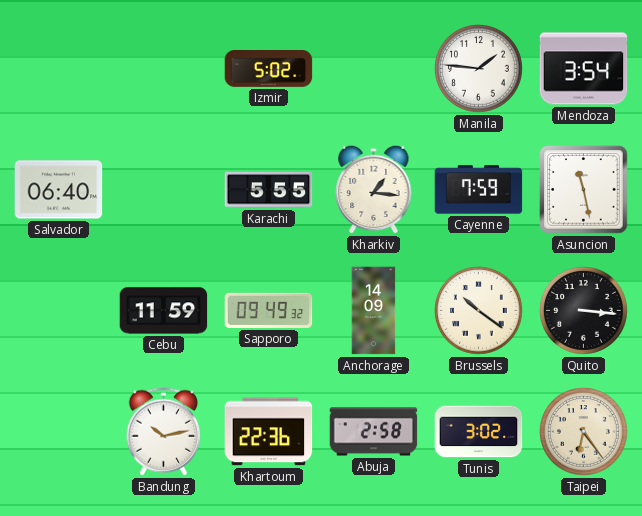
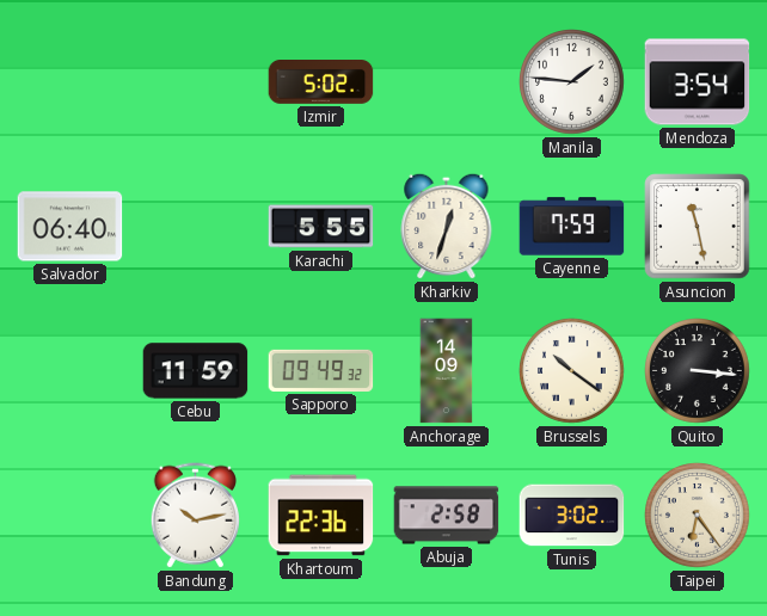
Kharkiv: 1:16 -> 12:33 (447, 226)
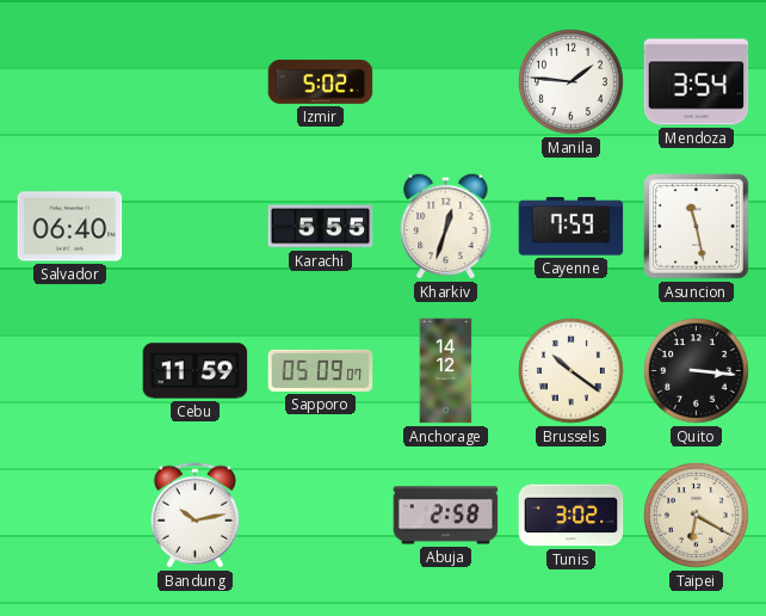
Sapporo: 09:49 -> 05:09 (321, 370)
Anchorage: 14:09 -> 14:12 (446, 371)
Khartoum: 22:36 -> none (321, 516)
Taipei: 6:24 -> 6:20 (697, 516)
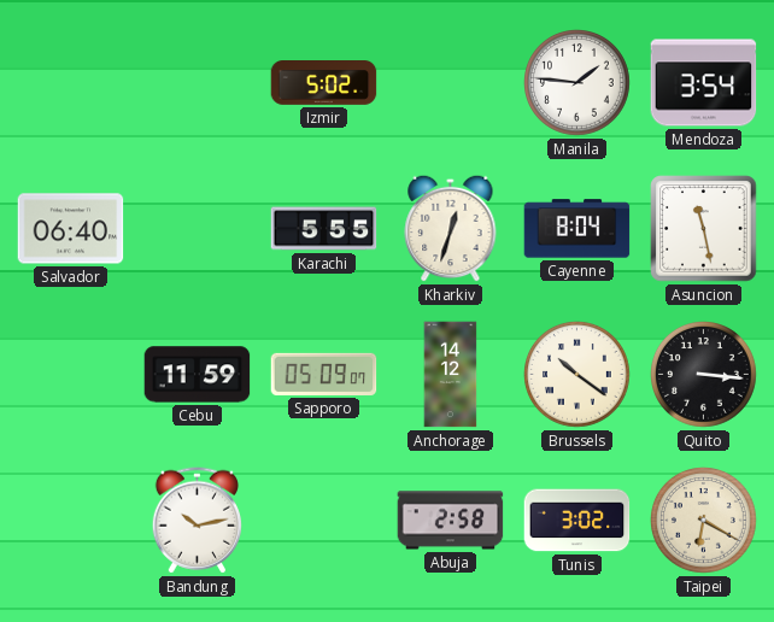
Cayenne: 7:59 -> 8:04 (577, 229)
